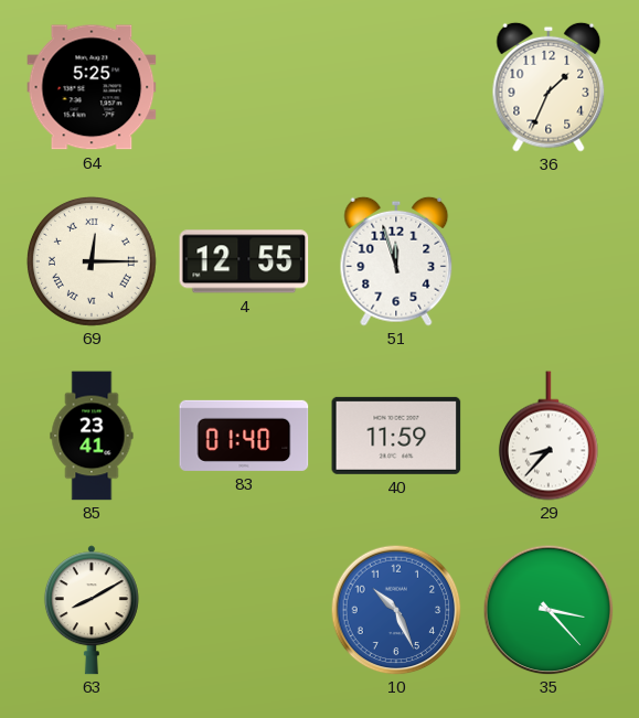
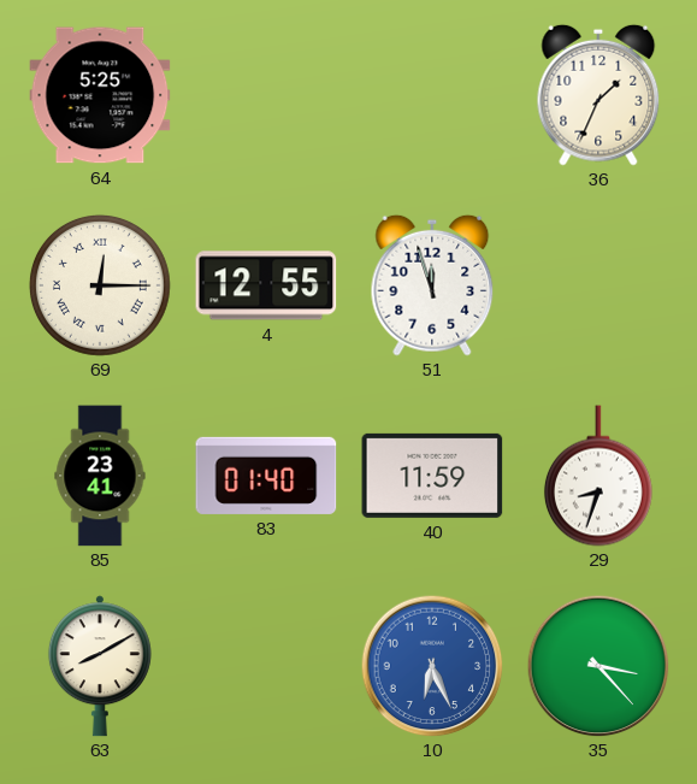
29: 8:37 -> 8:33 (598, 476)
10: 10:26 -> 6:26 (432, 666)
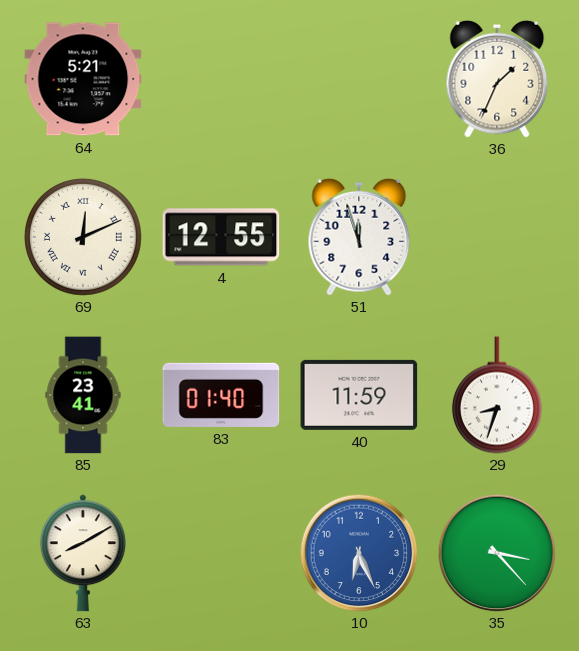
64: 5:25 -> 5:21 (83, 79)
69: 12:15 -> 12:11 (83, 237)
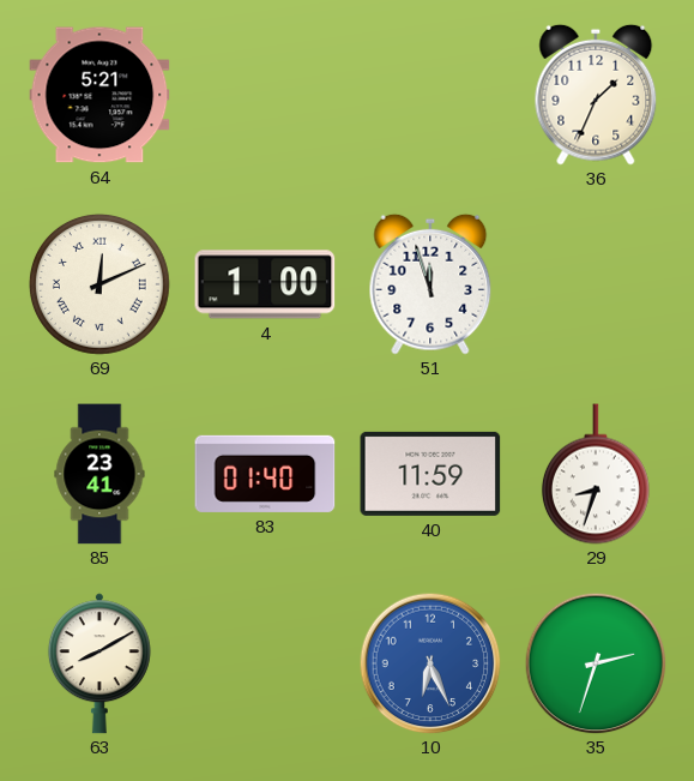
4: 12:55 -> 1:00 (265, 284)
35: 3:23 -> 2:33 (596, 663)
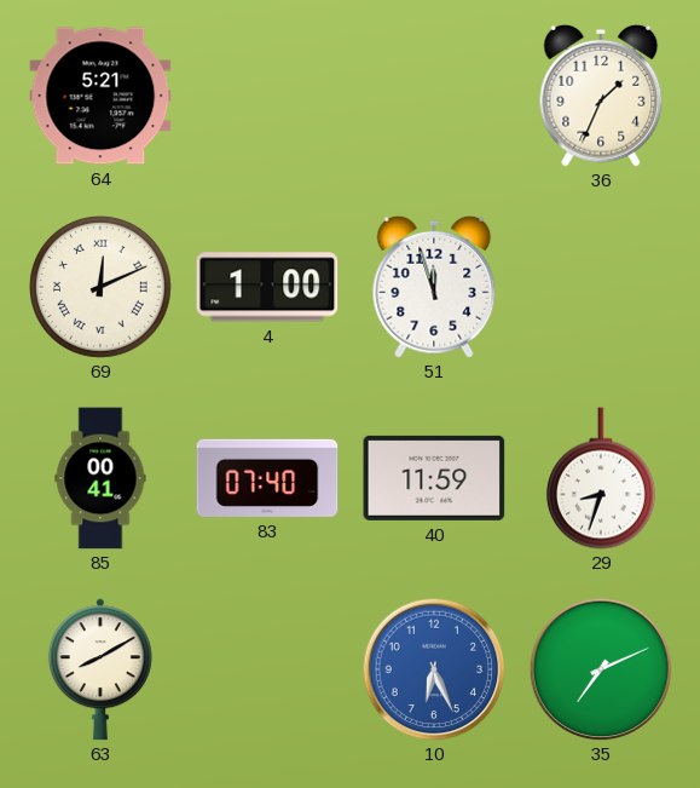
85: 23:41 -> 00:41 (100, 478)
83: 01:40 -> 07:40 (267, 478)
35: 2:33 -> 7:11 (601, 669)
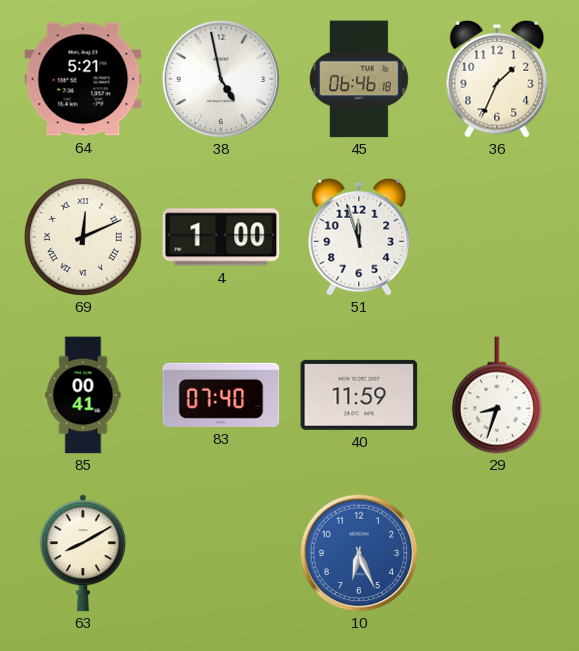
38: none -> 4:58 (221, 79)
45: none -> 06:46 (359, 79)
35: 7:11 -> none (601, 669)
